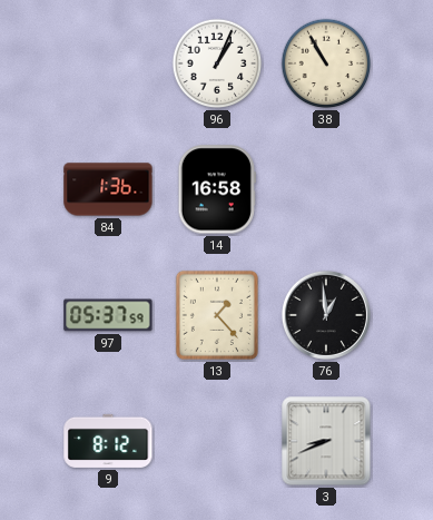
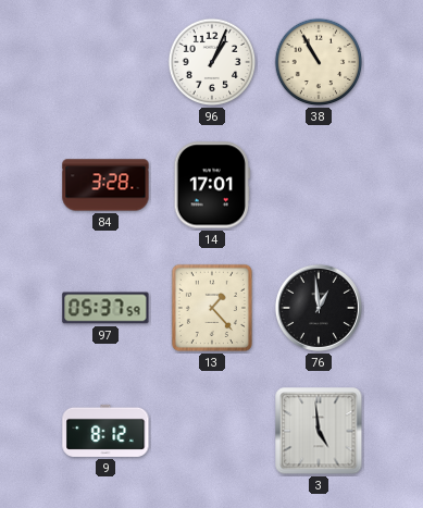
84: 1:36 -> 3:28 (105, 185)
14: 16:58 -> 17:01 (212, 185)
3: 8:41 -> 4:59 (319, 431)
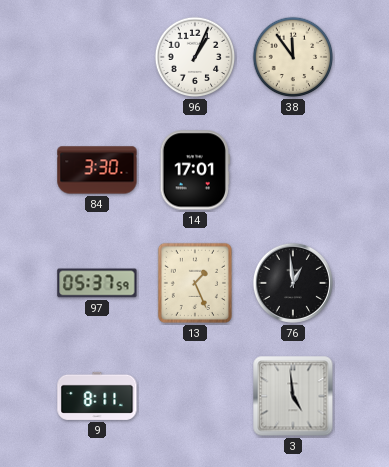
38: 10:55 -> 11:54 (293, 57)
84: 3:28 -> 3:30 (97, 170)
13: 1:23 -> 1:26 (195, 283)
9: 8:12 -> 8:11 (97, 396)
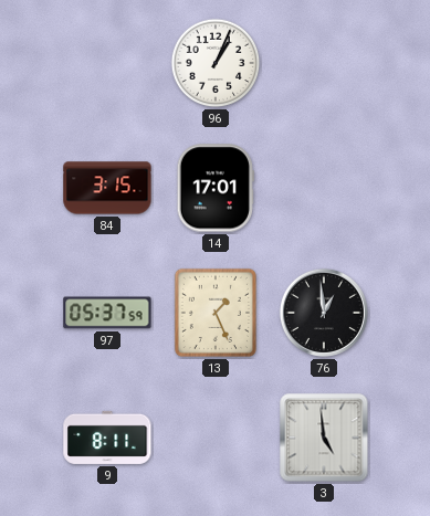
38: 11:54 -> none (293, 57)
84: 3:30 -> 3:15 (107, 188)
